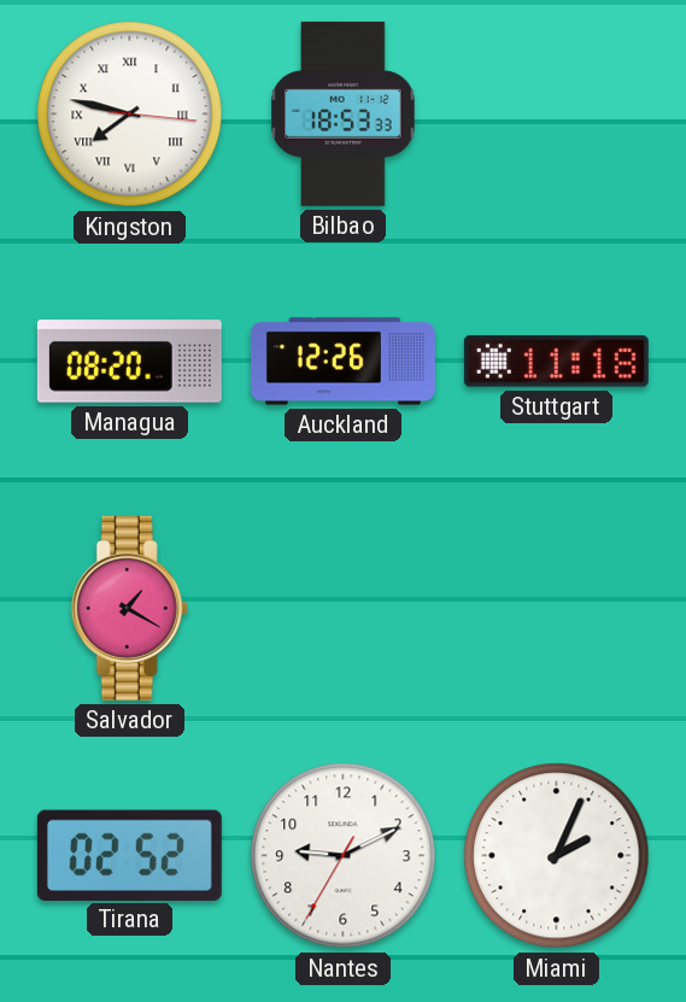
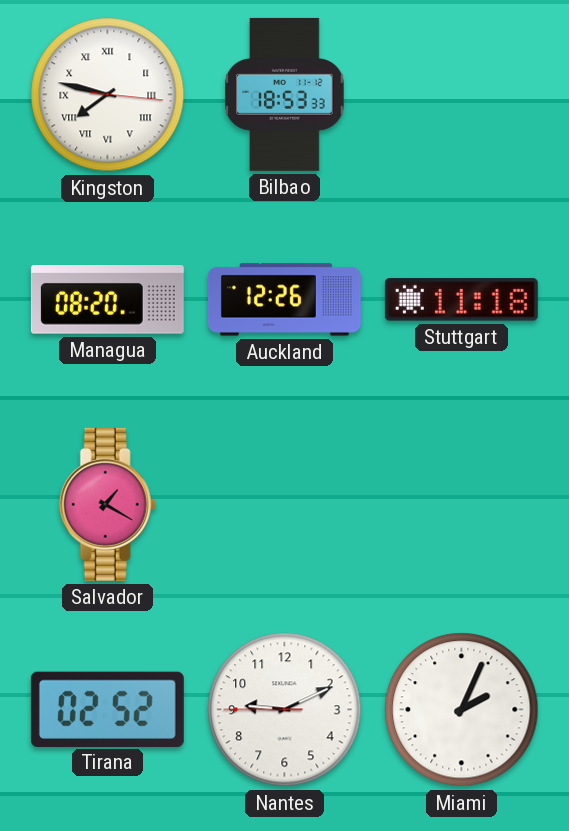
Nantes: 9:10:35 -> 9:10:45 (285, 710)
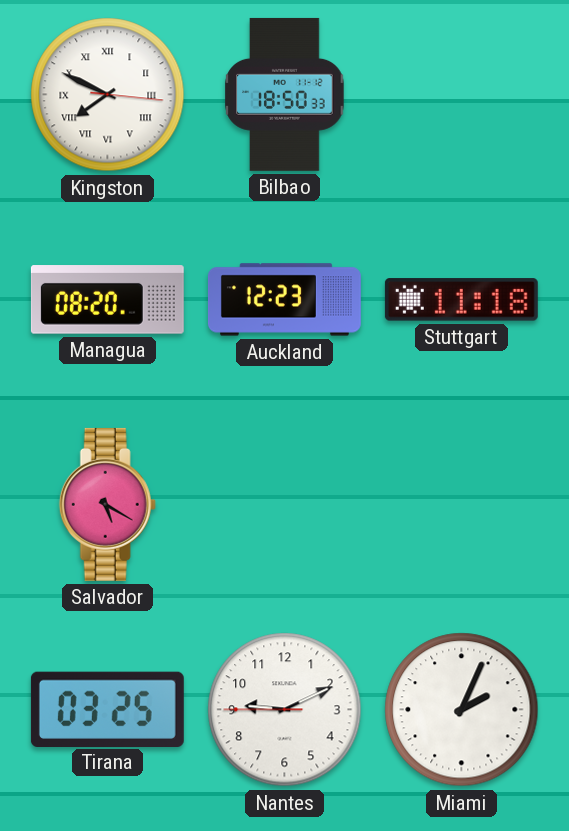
Kingston: 7:47 -> 7:49 (108, 95)
Bilbao: 18:53 -> 18:50 (285, 94)
Auckland: 12:26 -> 12:23 (284, 300)
Salvador: 1:20 -> 5:20 (107, 504)
Tirana: 02:52 -> 03:25 (107, 709)
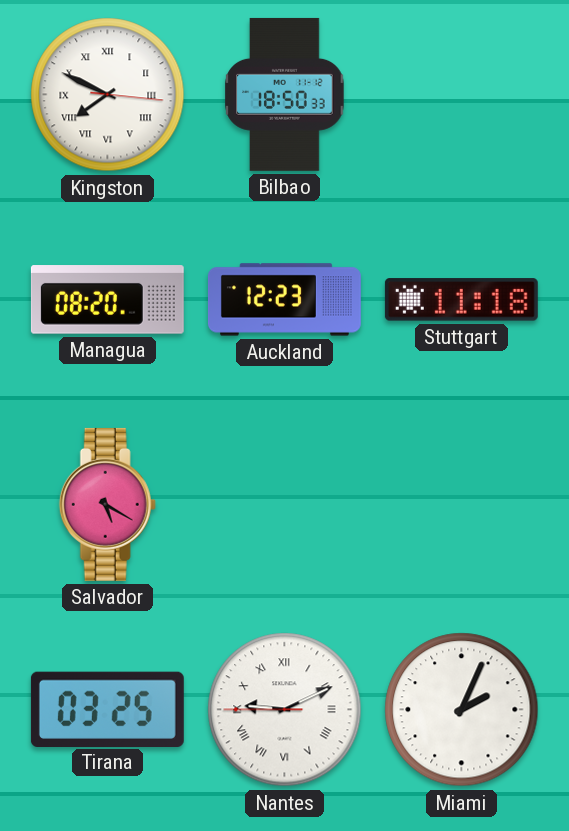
Nantes numerals: Arabic -> Roman (285, 710)
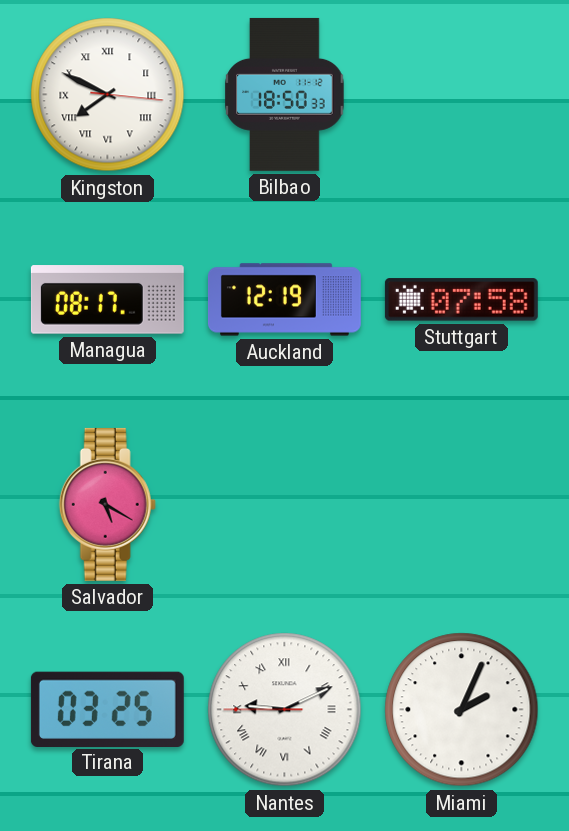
Managua: 08:20 -> 08:17 (107, 300)
Auckland: 12:23 -> 12:19 (284, 300)
Stuttgart: 11:18 -> 07:58 (461, 300)
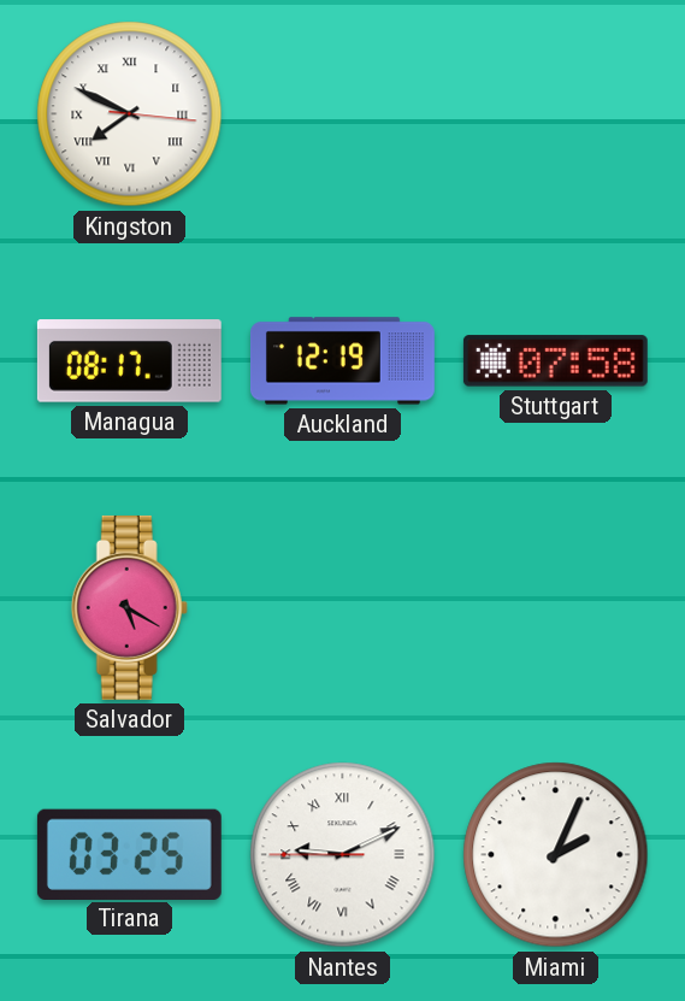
Bilbao: 18:50 -> none (285, 94)
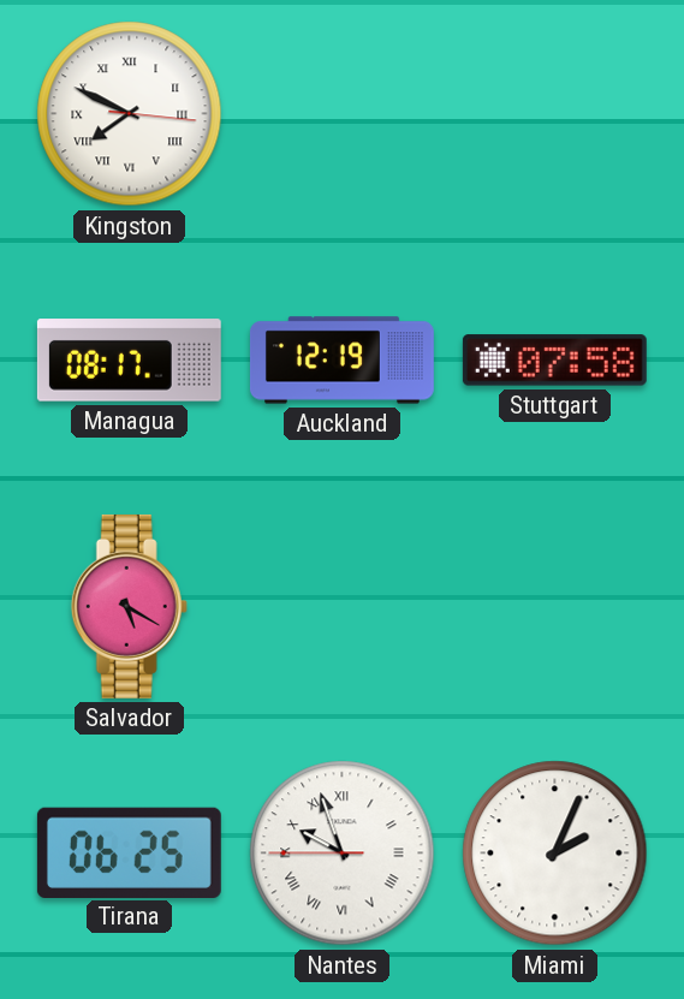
Tirana: 03:25 -> 06:25 (129, 852)
Nantes: 9:10 -> 9:56 (343, 854)
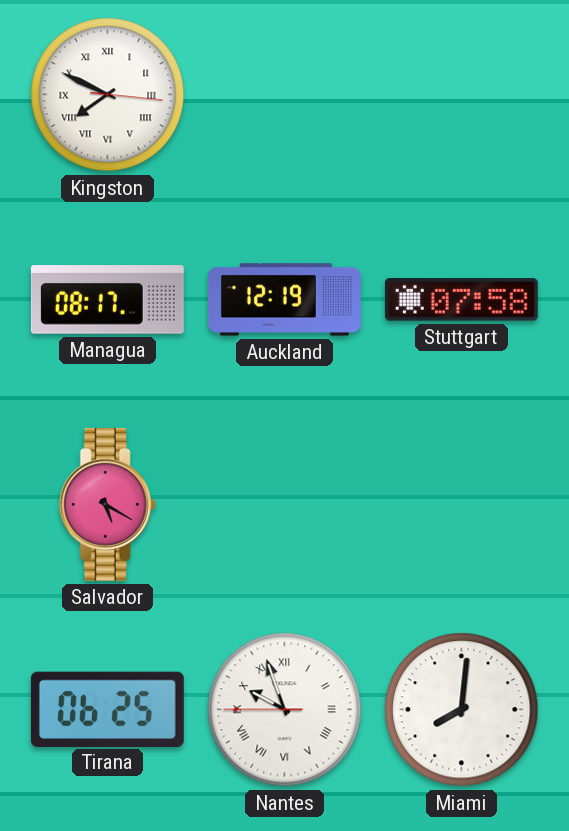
Miami: 2:04 -> 8:01 (462, 710)
